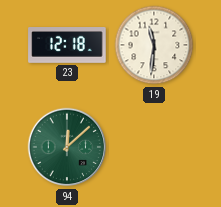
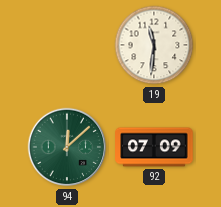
23: 12:18 -> none (67, 46)
92: none -> 07:09 (154, 147)
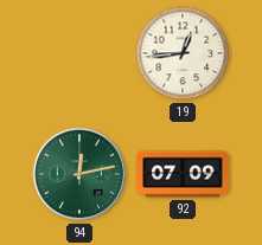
19: 11:31 -> 12:44 (183, 53)
94: 12:08 -> 12:13 (79, 174)
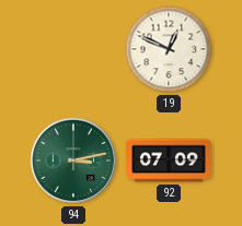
19: 12:44 -> 12:49 (169, 49)
94: 12:13 -> 3:13 (73, 160)
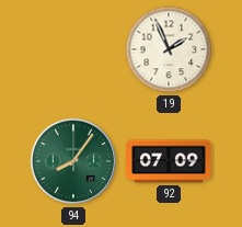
19: 12:49 -> 1:56 (169, 49)
94: 3:13 -> 8:06 (73, 161)
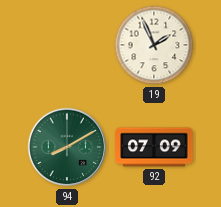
94: 8:06 -> 8:10 (67, 147)
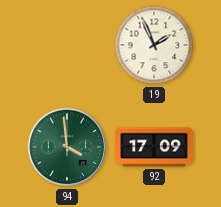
94: 8:10 -> 3:59 (67, 147)
92: 07:09 -> 17:09 (154, 147)
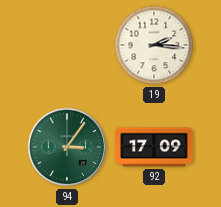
19: 1:56 -> 2:16 (154, 45)
94: 3:59 -> 3:06 (67, 147)
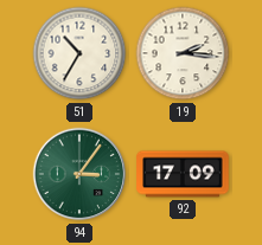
51: none -> 10:35 (79, 53)
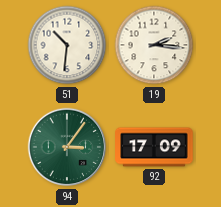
51: 10:35 -> 10:31 (67, 45)
